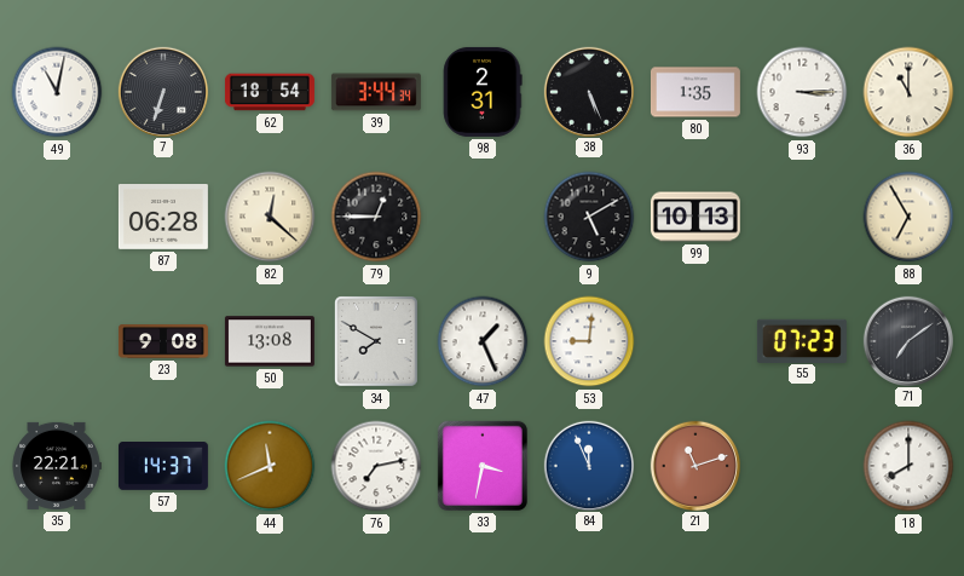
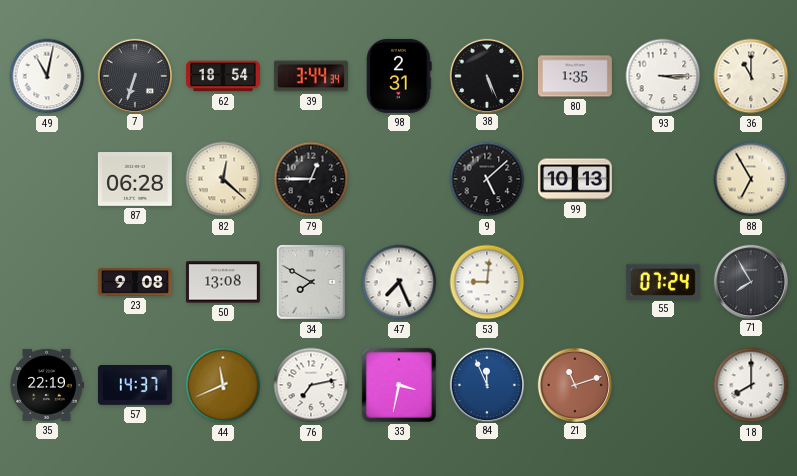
9: 5:10 -> 5:08 (487, 179)
47: 1:26 -> 7:26 (399, 282)
55: 07:23 -> 07:24 (663, 281)
71: 7:09 -> 7:55 (750, 281)
35: 22:21 -> 22:19 (47, 385)
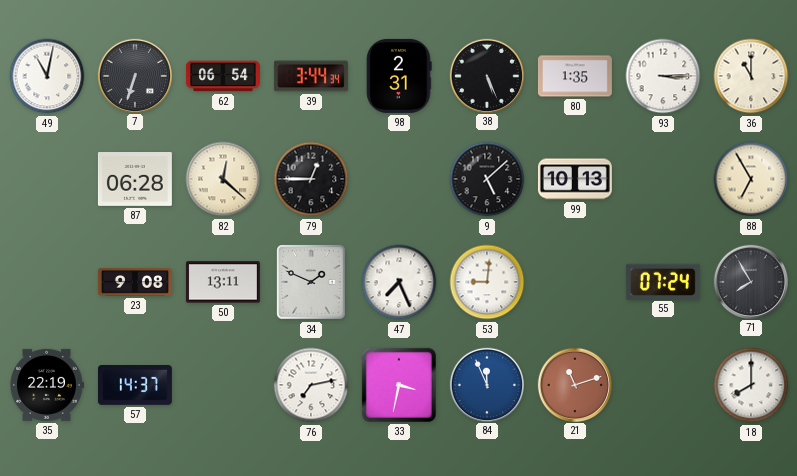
62: 18:54 -> 06:54 (223, 76)
50: 13:08 -> 13:11 (223, 282)
34: 7:50 -> 1:49 (311, 282)
44: 11:41 -> none (223, 385)
